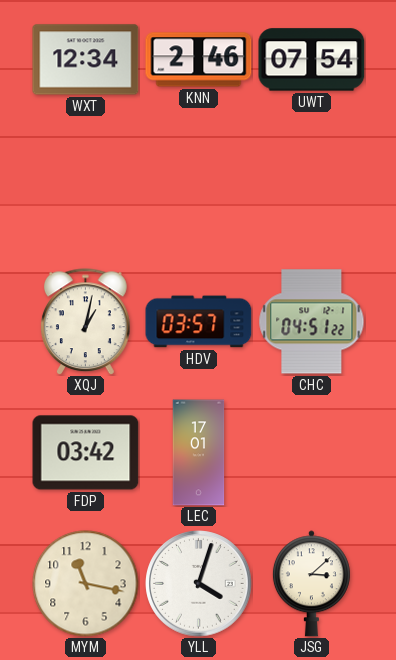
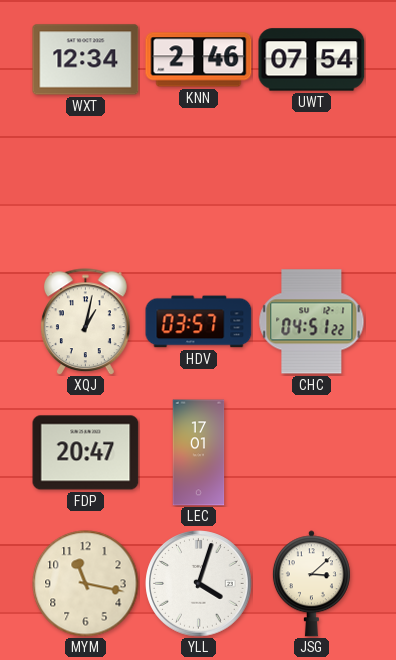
FDP: 03:42 -> 20:47 (86, 453)
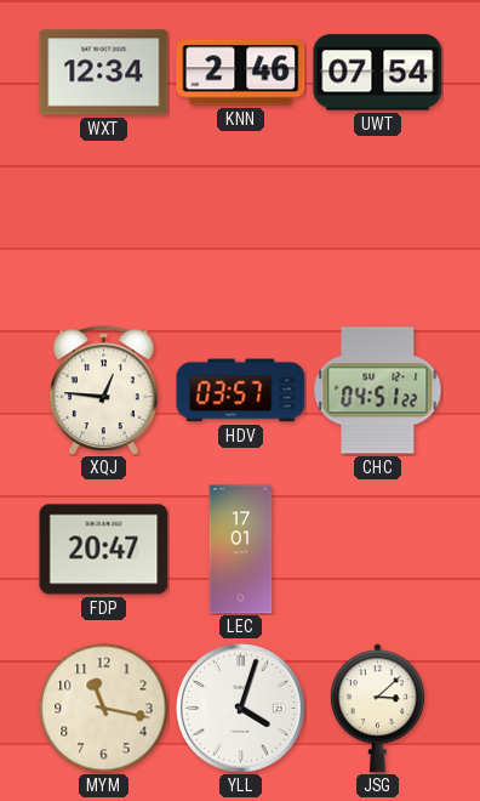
XQJ: 1:02 -> 12:46 (104, 391)
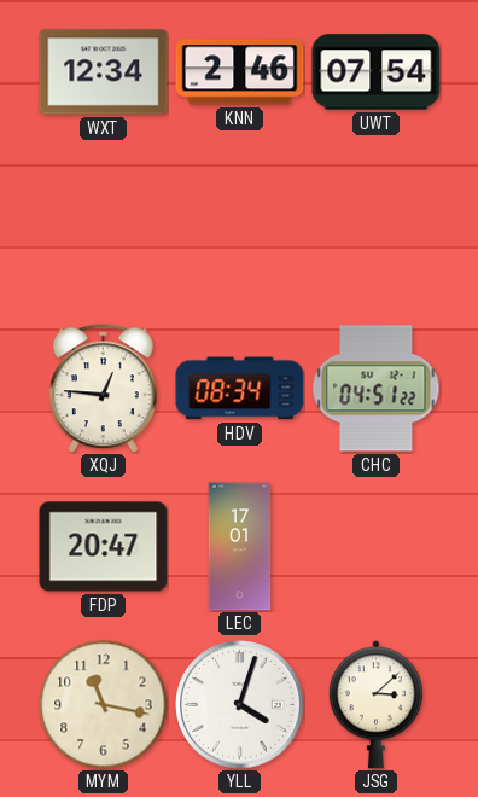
HDV: 03:57 -> 08:34 (240, 389)
